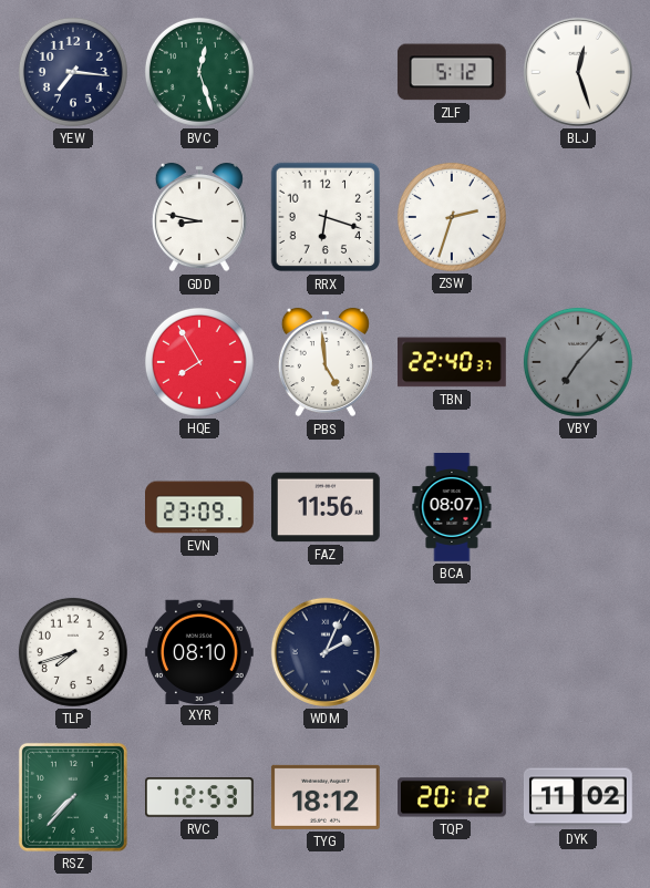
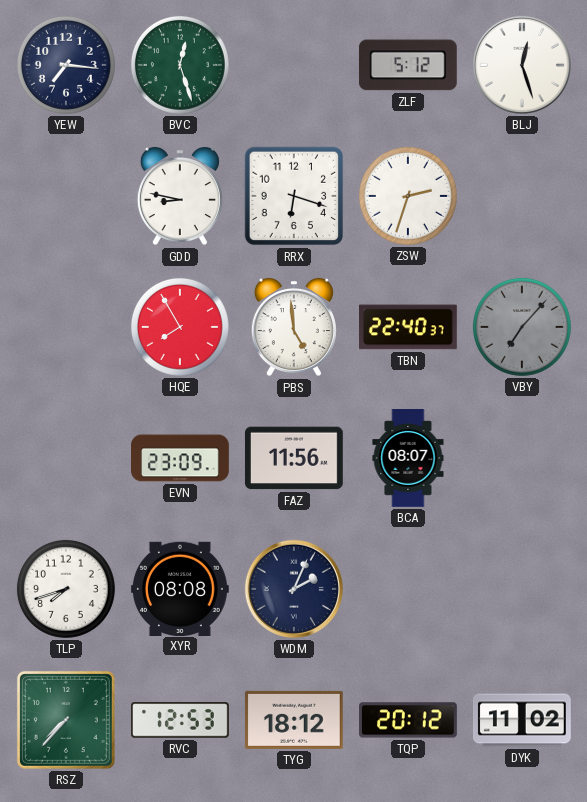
XYR: 08:10 -> 08:08 (180, 588)
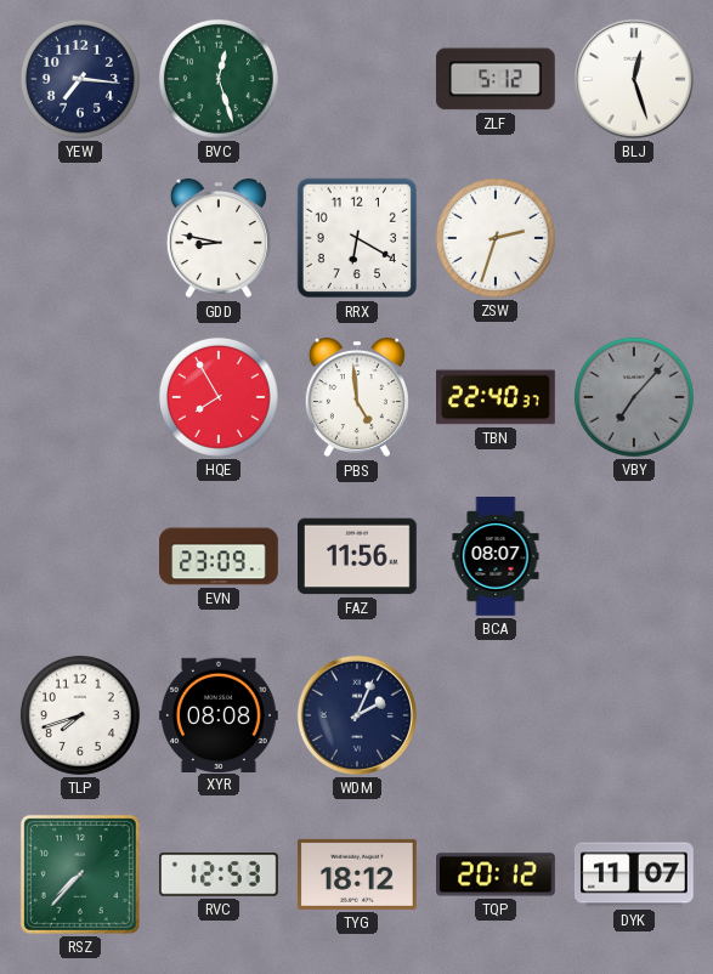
RRX: 6:18 -> 6:20 (357, 238)
DYK: 11:02 -> 11:07 (634, 874)
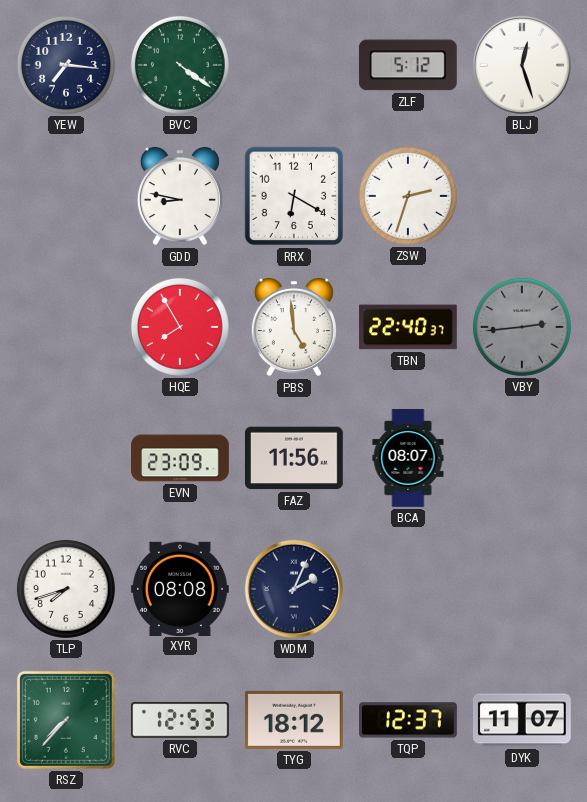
BVC: 12:27 -> 4:21 (180, 65)
VBY: 7:07 -> 2:44 (522, 327)
TQP: 20:12 -> 12:37 (409, 720)
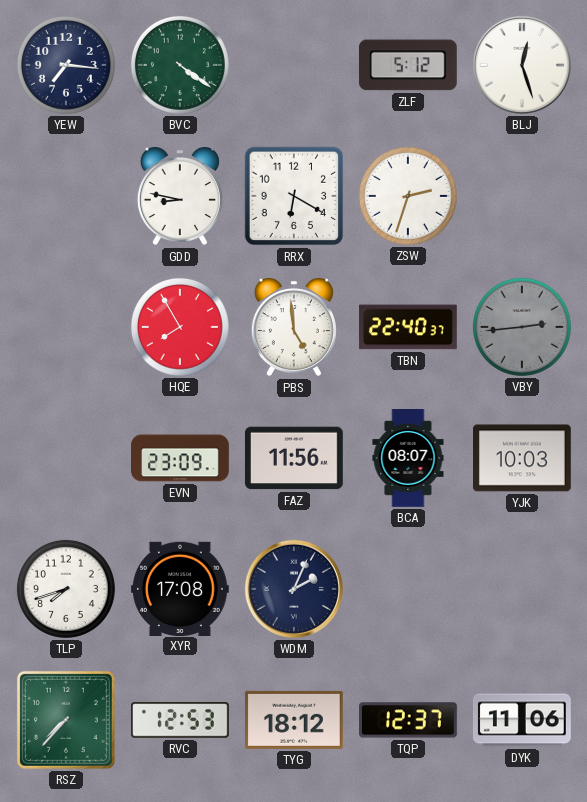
YJK: none -> 10:03 (523, 458)
XYR: 08:08 -> 17:08 (180, 588)
DYK: 11:07 -> 11:06 (522, 720)
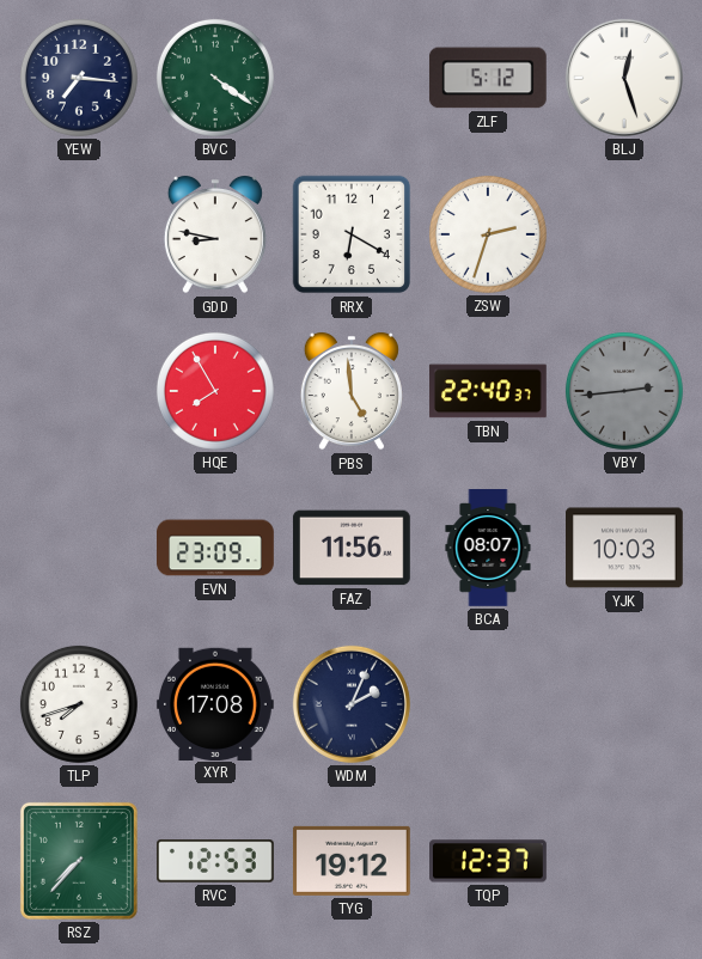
TYG: 18:12 -> 19:12 (352, 861)
DYK: 11:06 -> none (522, 720)
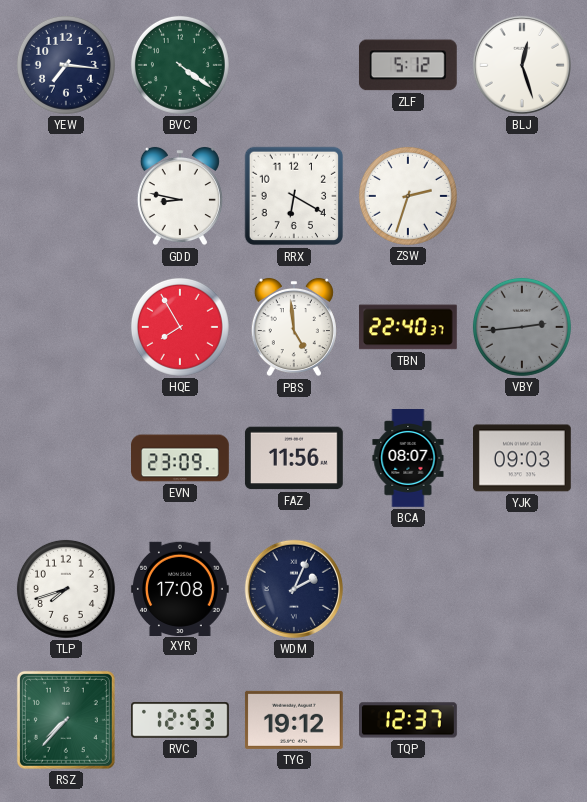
YJK: 10:03 -> 09:03 (523, 458)
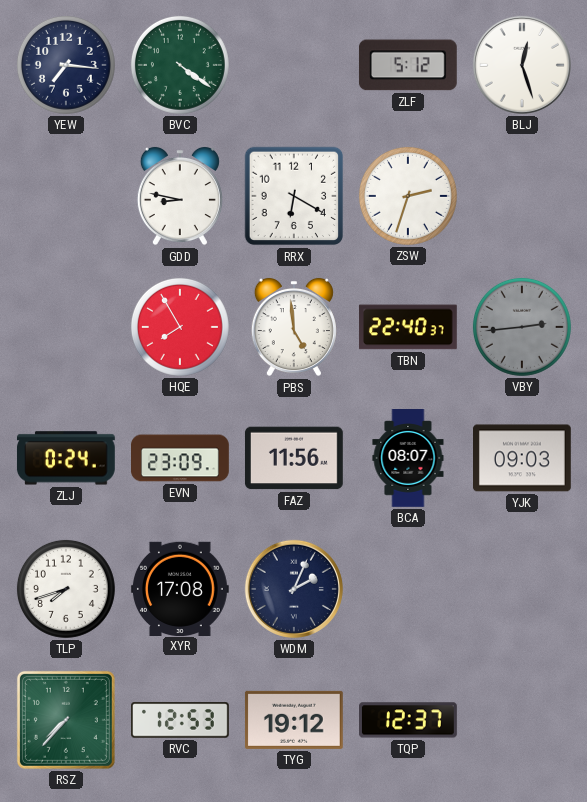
ZLJ: none -> 0:24 (66, 458)
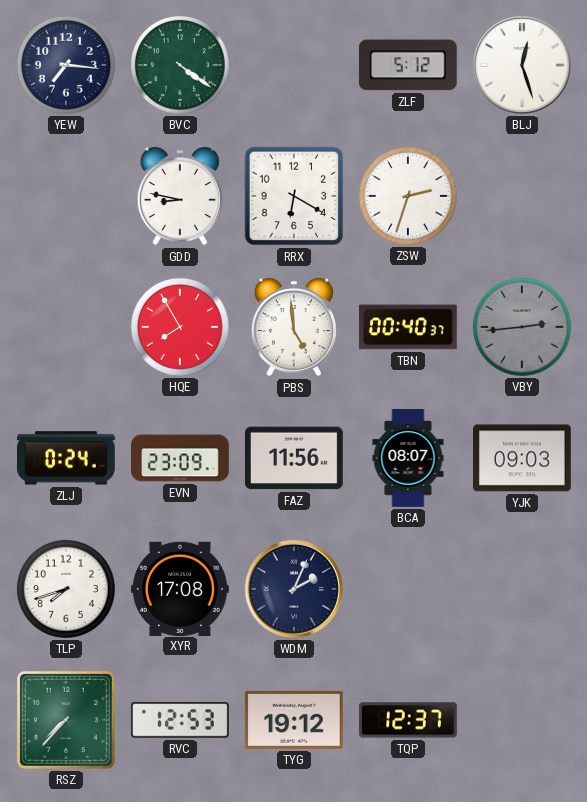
TBN: 22:40 -> 00:40 (409, 327)
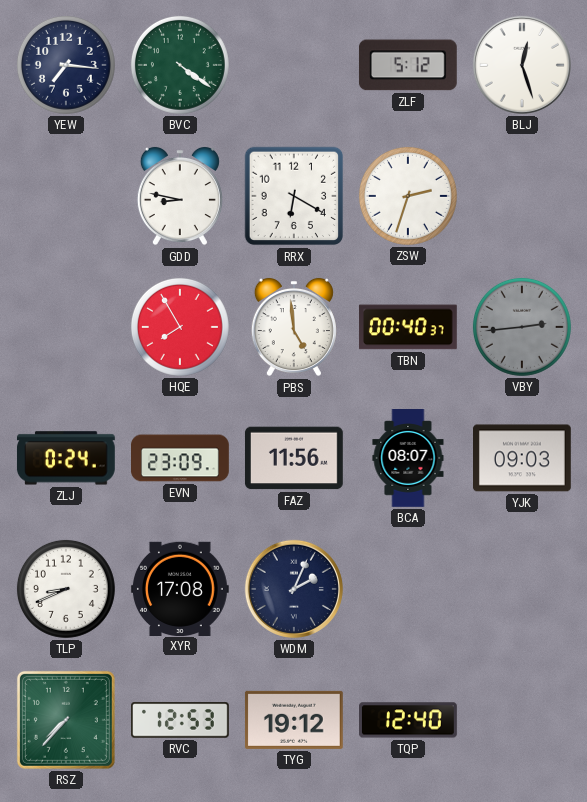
TLP: 7:42 -> 8:41 (66, 589)
TQP: 12:37 -> 12:40 (409, 720)
